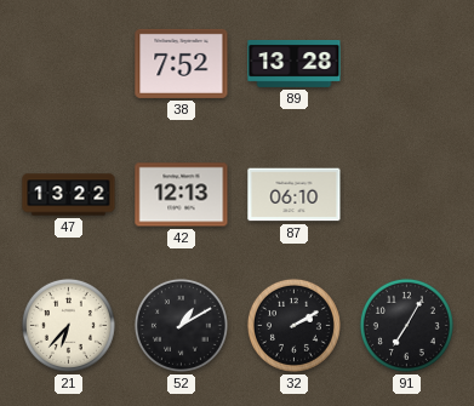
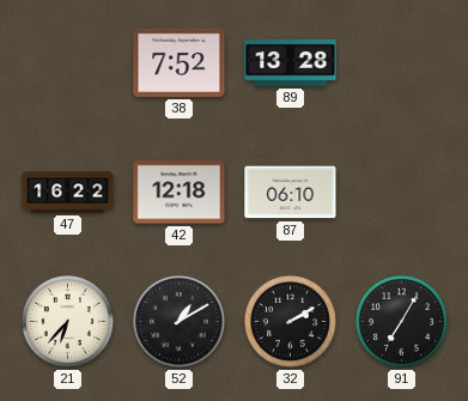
47: 13:22 -> 16:22 (68, 193)
42: 12:13 -> 12:18 (180, 193)
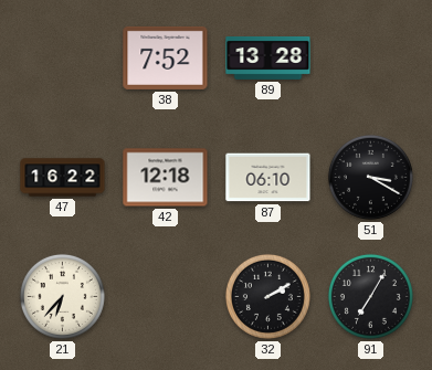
51: none -> 3:20 (370, 177)
52: 1:10 -> none (178, 321)
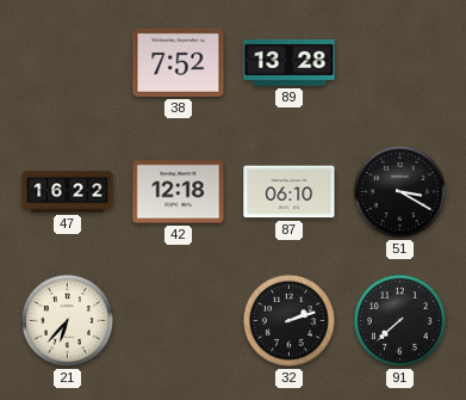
32: 2:10 -> 2:12 (288, 320)
91: 7:05 -> 7:38 (399, 320)
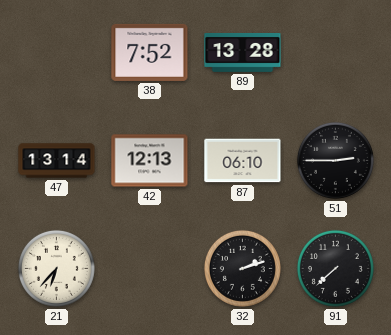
47: 16:22 -> 13:14 (57, 161)
42: 12:18 -> 12:13 (150, 161)
51: 3:20 -> 2:45 (335, 160)
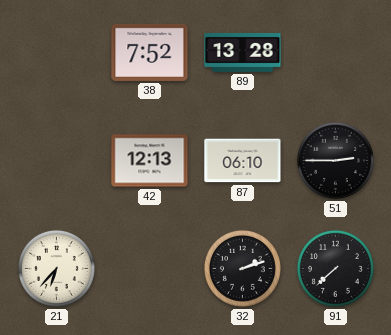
47: 13:14 -> none (57, 161)
